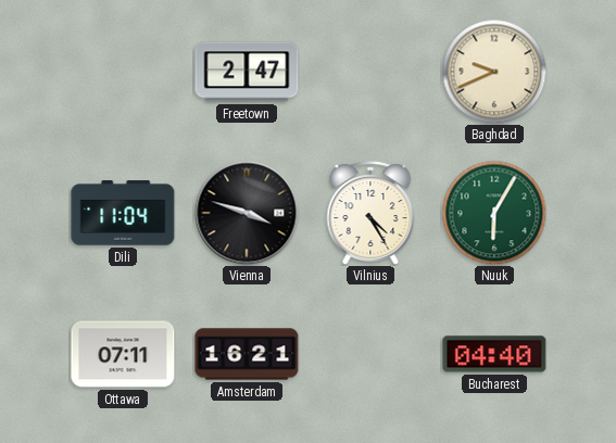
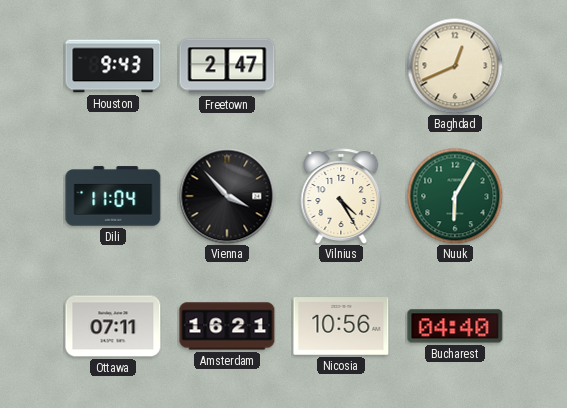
Houston: none -> 9:43 (113, 66)
Baghdad: 9:41 -> 12:41 (455, 66)
Vienna: 3:48 -> 3:53 (227, 196)
Nicosia: none -> 10:56 (341, 326)
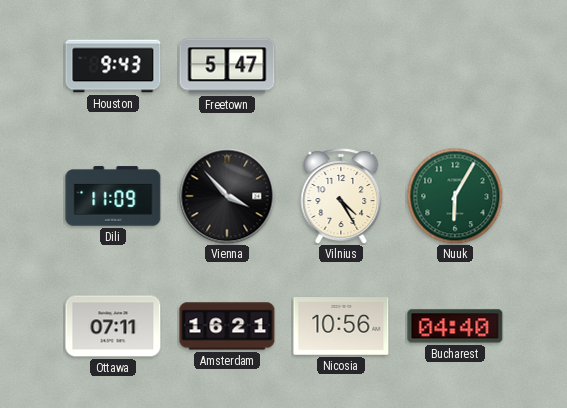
Freetown: 2:47 -> 5:47 (227, 66)
Baghdad: 12:41 -> none (455, 66)
Dili: 11:04 -> 11:09 (113, 196)
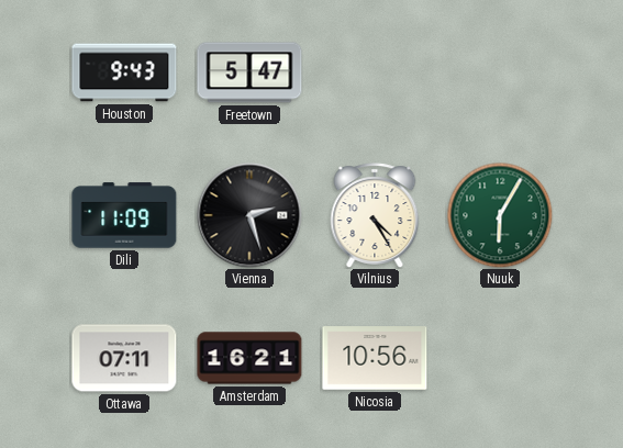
Vienna: 3:53 -> 2:27 (249, 215)
Bucharest: 04:40 -> none (455, 326)
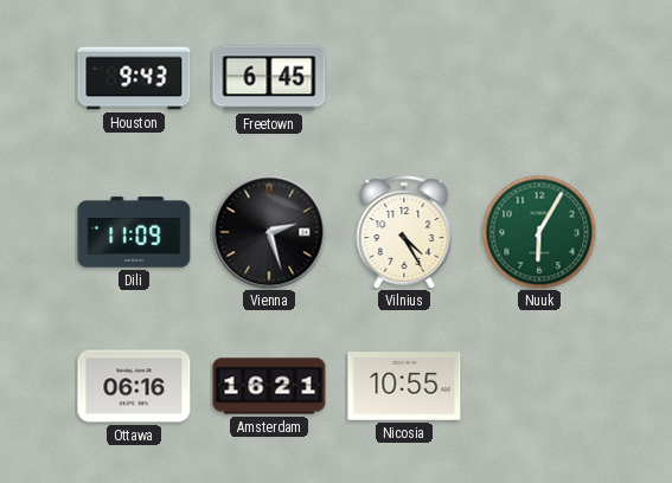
Freetown: 5:47 -> 6:45 (269, 78)
Ottawa: 07:11 -> 06:16 (134, 386)
Nicosia: 10:56 -> 10:55 (404, 386)
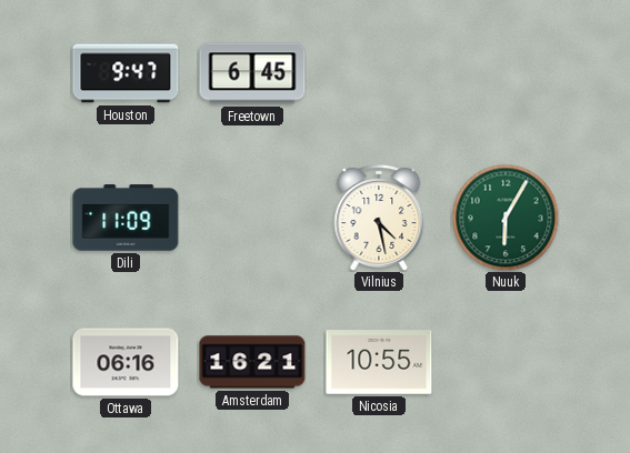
Houston: 9:43 -> 9:47 (126, 73)
Vienna: 2:27 -> none (269, 232)
Vilnius: 4:25 -> 4:28 (379, 218)
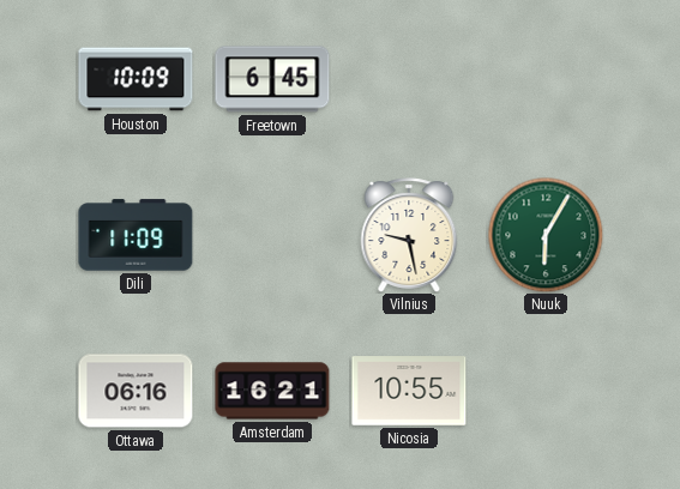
Houston: 9:47 -> 10:09 (136, 79)
Vilnius: 4:28 -> 9:28 (409, 235)
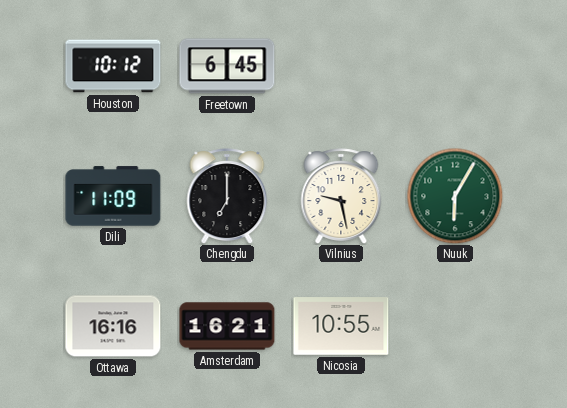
Houston: 10:09 -> 10:12 (113, 66)
Chengdu: none -> 7:00 (227, 196)
Ottawa: 06:16 -> 16:16 (113, 326)
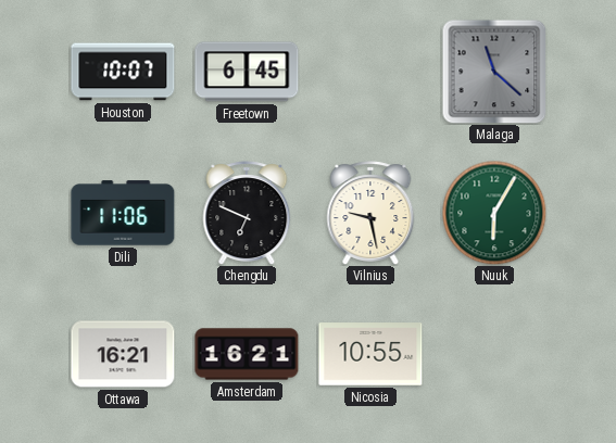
Houston: 10:12 -> 10:07 (123, 72)
Malaga: none -> 11:22 (494, 72)
Dili: 11:09 -> 11:06 (123, 213)
Chengdu: 7:00 -> 6:49 (247, 213)
Ottawa: 16:16 -> 16:21 (123, 354)
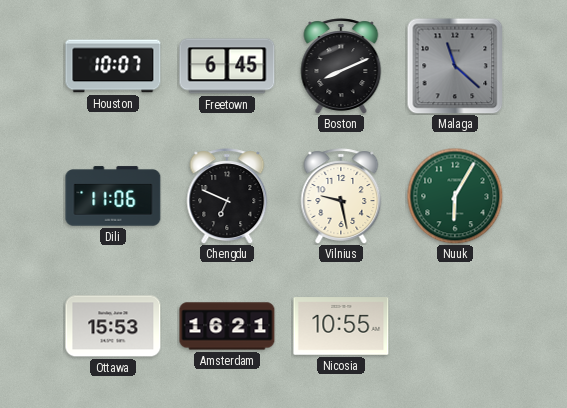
Boston: none -> 8:11 (341, 66)
Ottawa: 16:21 -> 15:53 (113, 326)
